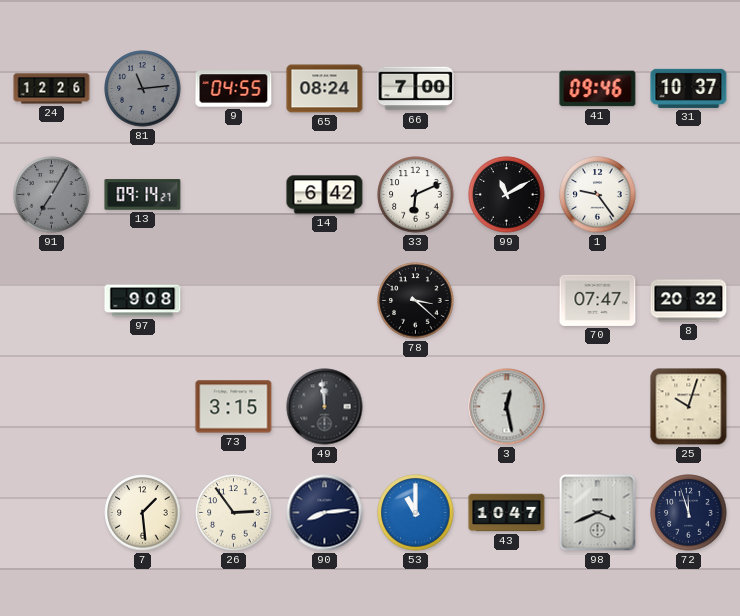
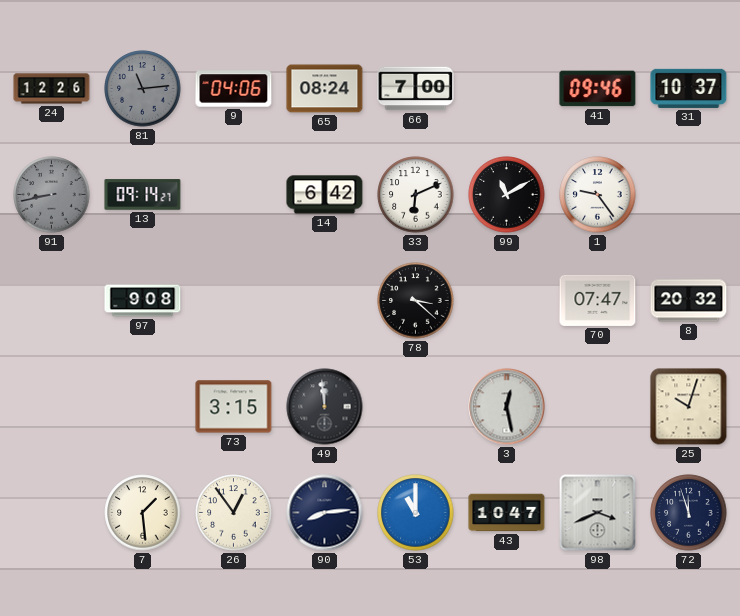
9: 04:55 -> 04:06 (234, 89)
91: 7:05 -> 8:43 (52, 195)
26: 2:54 -> 12:54 (234, 513)
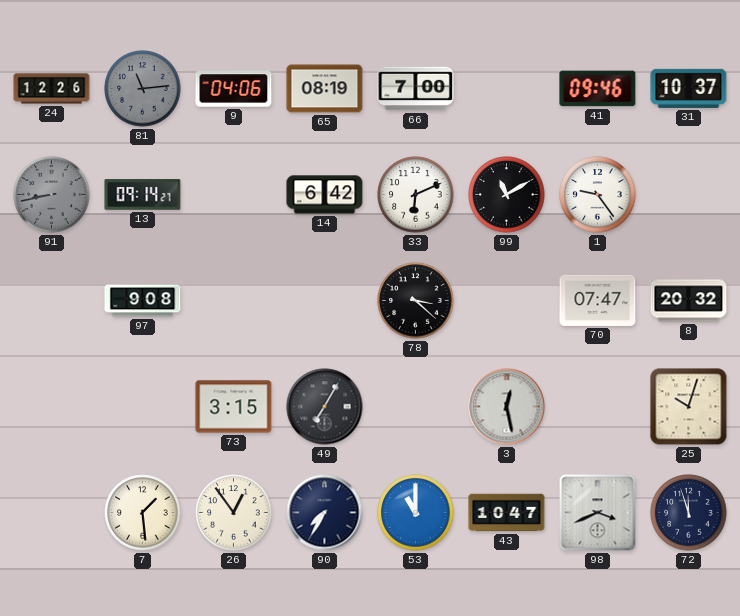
65: 08:24 -> 08:19 (325, 89)
49: 11:59 -> 7:05 (325, 407)
90: 8:14 -> 7:35 (325, 513)
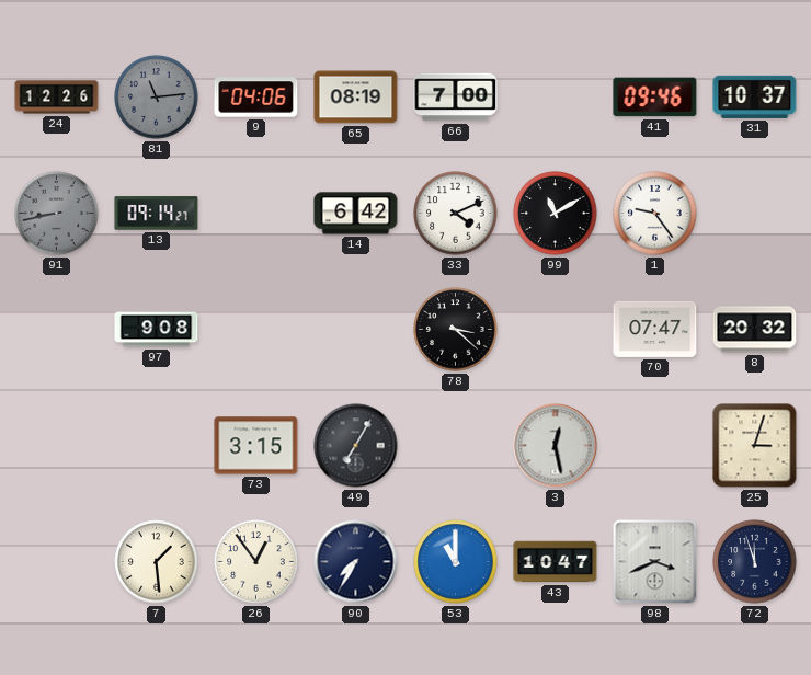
33: 6:11 -> 4:11 (456, 214)
25: 10:03 -> 3:03 (755, 446)
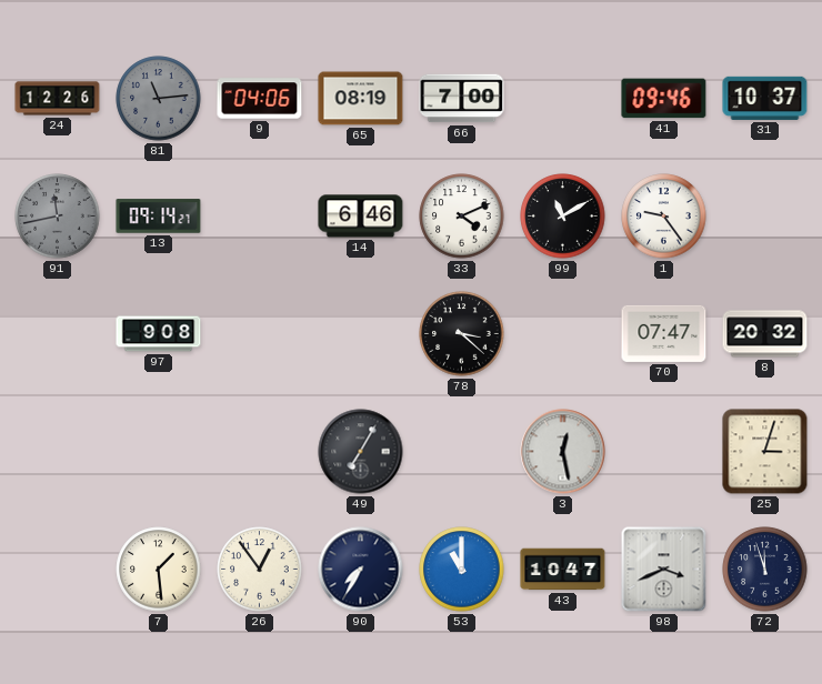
91: 8:43 -> 11:43 (58, 217)
14: 6:42 -> 6:46 (361, 217)
73: 3:15 -> none (256, 446)
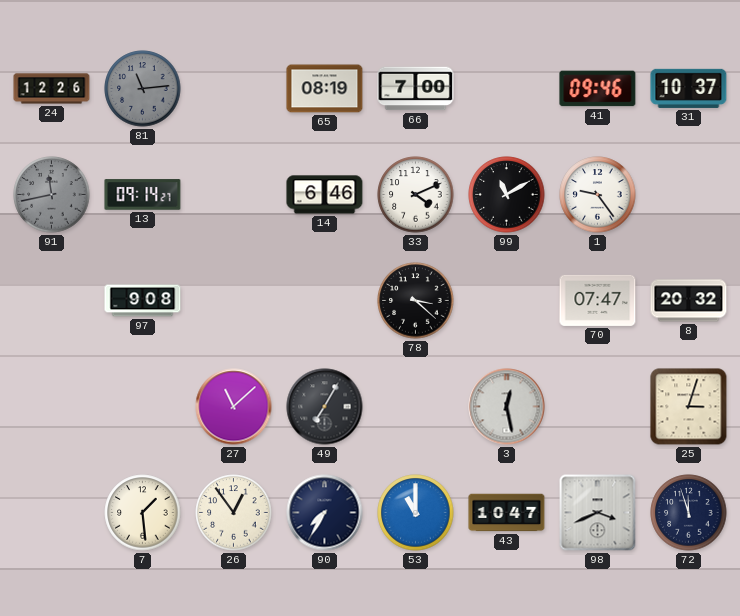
9: 04:06 -> none (260, 99)
27: none -> 11:08 (234, 407)
